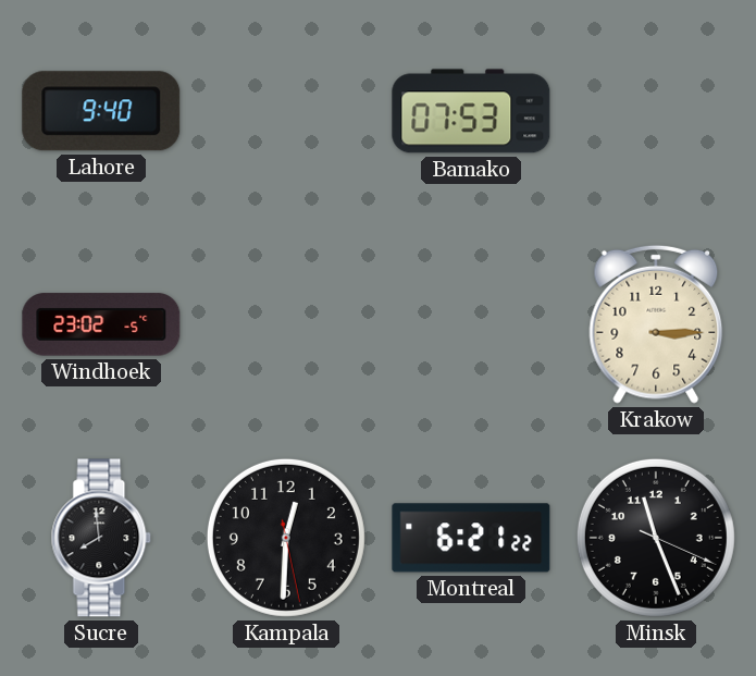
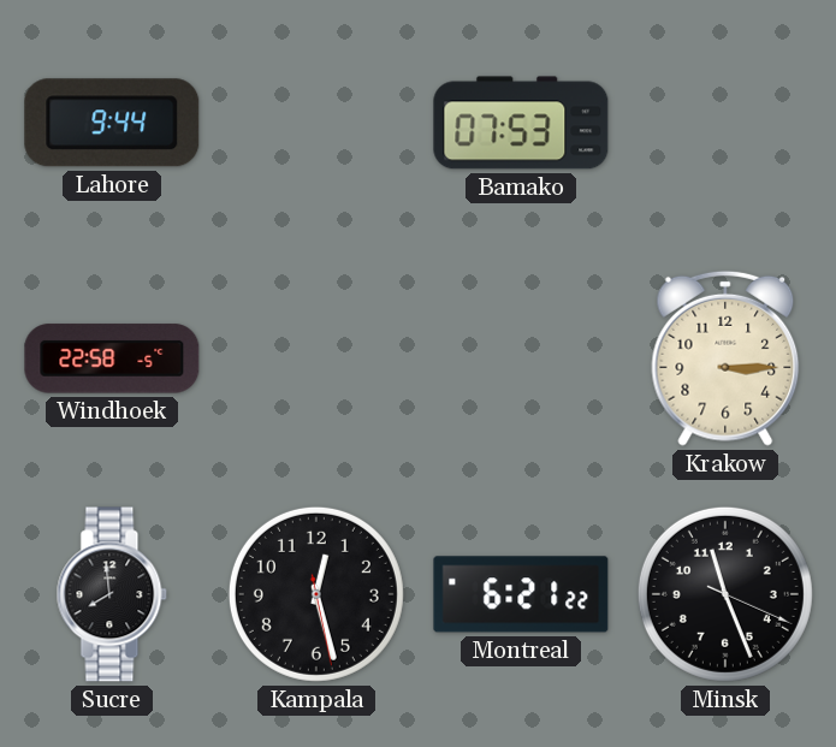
Lahore: 9:40 -> 9:44 (112, 123)
Windhoek: 23:02 -> 22:58 (112, 358)
Kampala: 12:30 -> 12:27 (316, 594)
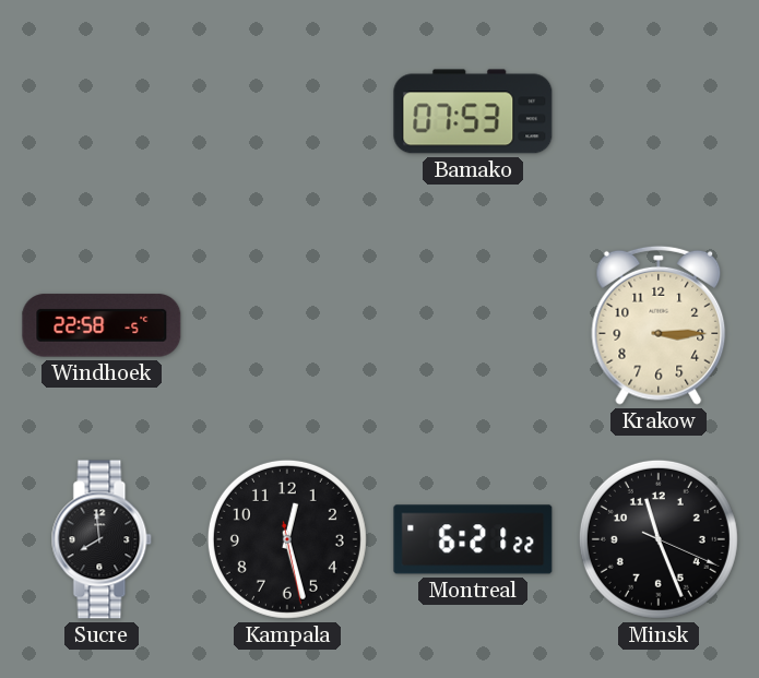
Lahore: 9:44 -> none (112, 123)
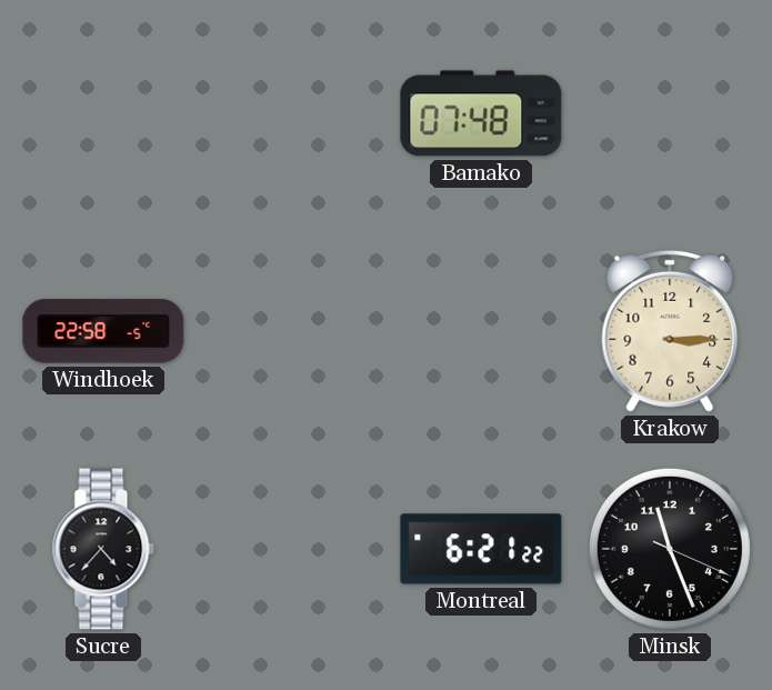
Bamako: 07:53 -> 07:48 (481, 113)
Sucre: 7:59 -> 4:37 (103, 549)
Kampala: 12:27 -> none (287, 539)
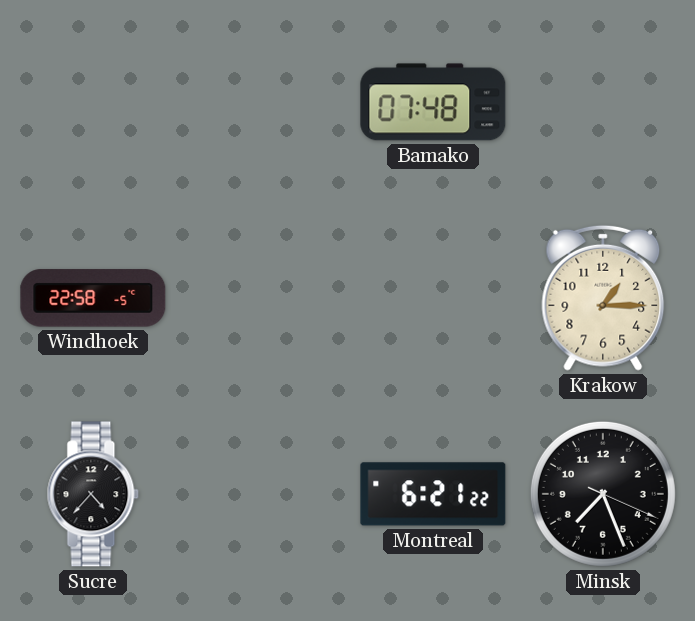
Krakow: 3:15 -> 1:15 (603, 298)
Minsk: 11:26 -> 7:26 (603, 494)
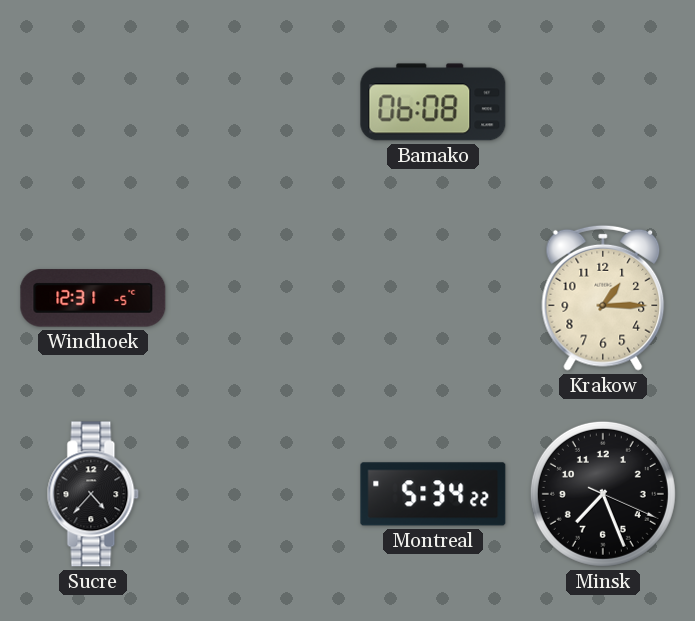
Bamako: 07:48 -> 06:08 (433, 102)
Windhoek: 22:58 -> 12:31 (93, 298)
Montreal: 6:21 -> 5:34 (433, 494)
